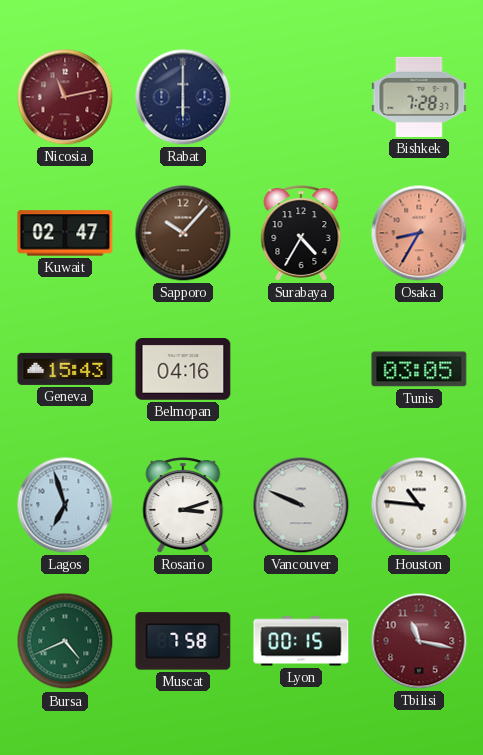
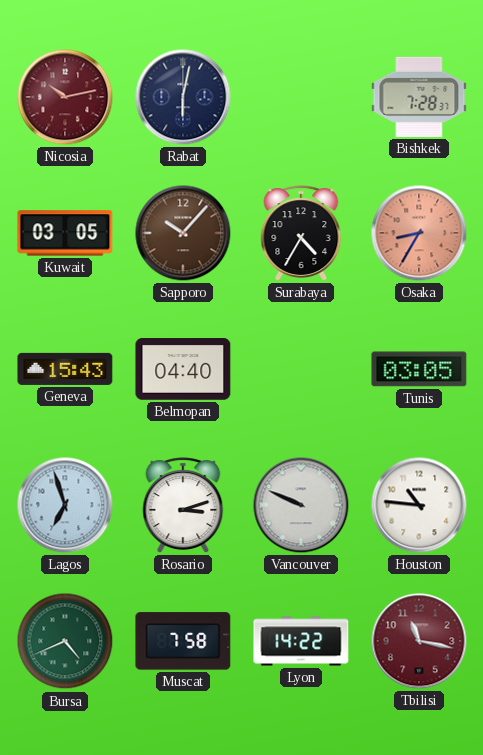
Nicosia: 11:13 -> 10:13 (65, 97)
Rabat: 6:00 -> 6:02 (183, 97)
Kuwait: 02:47 -> 03:05 (65, 233)
Belmopan: 04:16 -> 04:40 (183, 369)
Lyon: 00:15 -> 14:22 (301, 641)
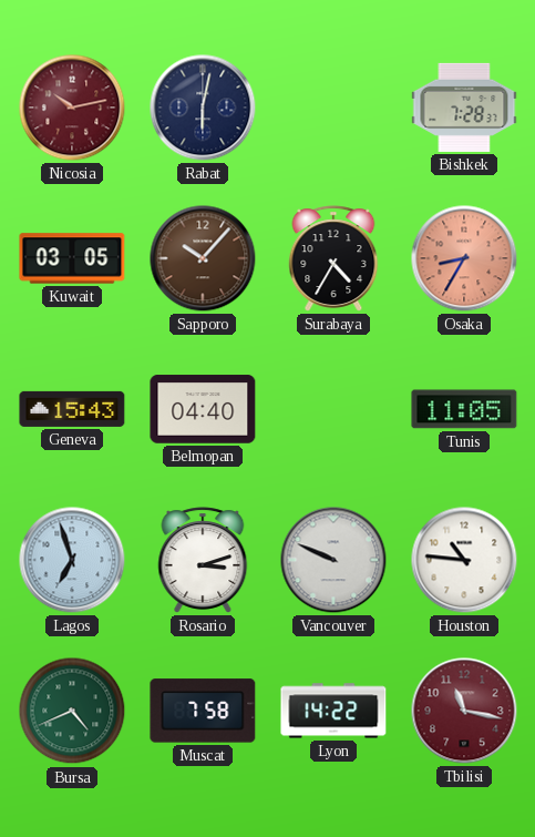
Tunis: 03:05 -> 11:05 (464, 409)
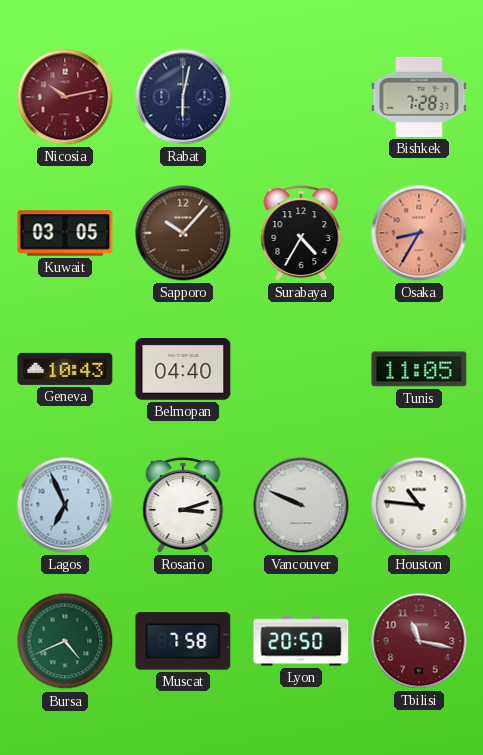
Geneva: 15:43 -> 10:43 (65, 369)
Lagos: 6:57 -> 6:56 (65, 505)
Lyon: 14:22 -> 20:50 (301, 641)
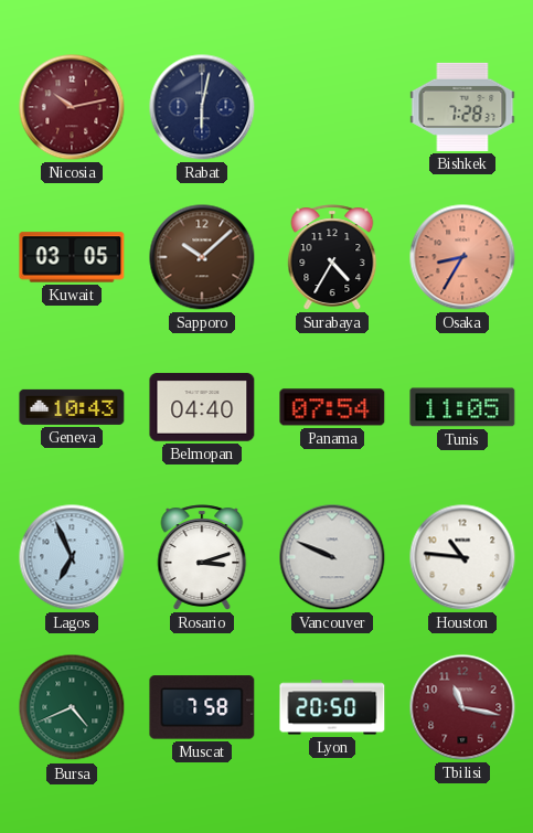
Sapporo: 10:07 -> 10:08 (202, 257)
Panama: none -> 07:54 (332, 407)
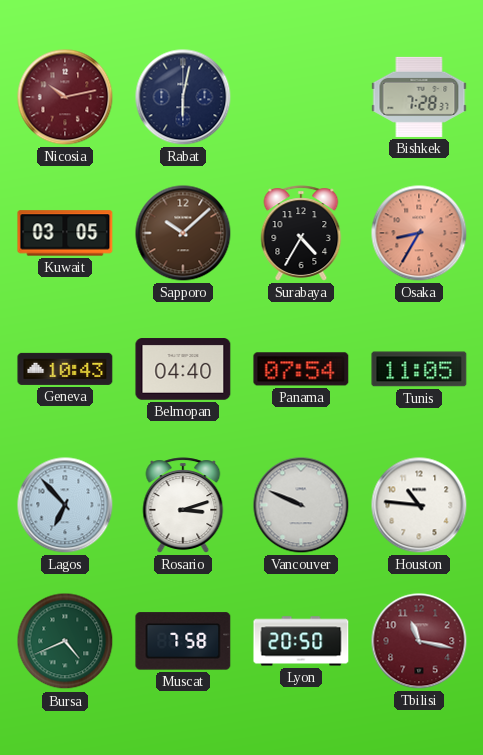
Lagos: 6:56 -> 6:53 (65, 505)
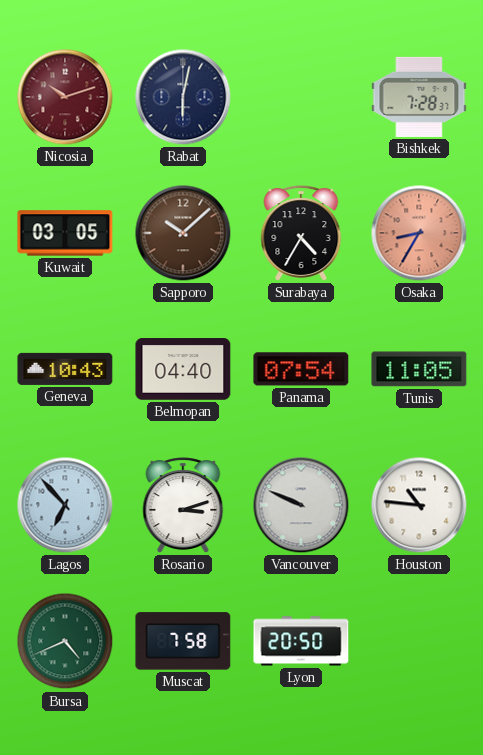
Nicosia: 10:13 -> 10:12 (65, 97)
Tbilisi: 11:17 -> none (419, 641)
